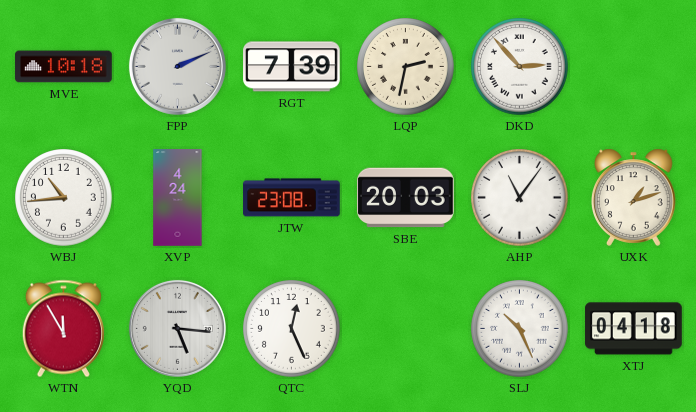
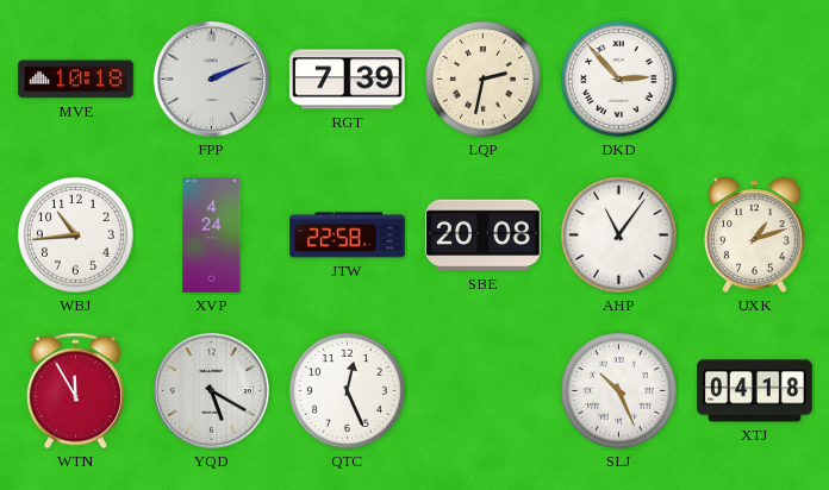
JTW: 23:08 -> 22:58 (348, 235)
SBE: 20:03 -> 20:08 (484, 235)
YQD: 5:16 -> 5:20 (211, 390)
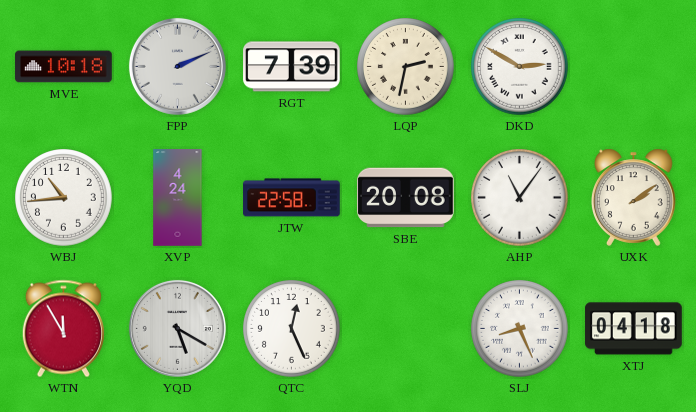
DKD: 2:53 -> 2:50 (520, 67)
UXK: 1:12 -> 2:09 (634, 197)
SLJ: 10:26 -> 8:26 (520, 329)
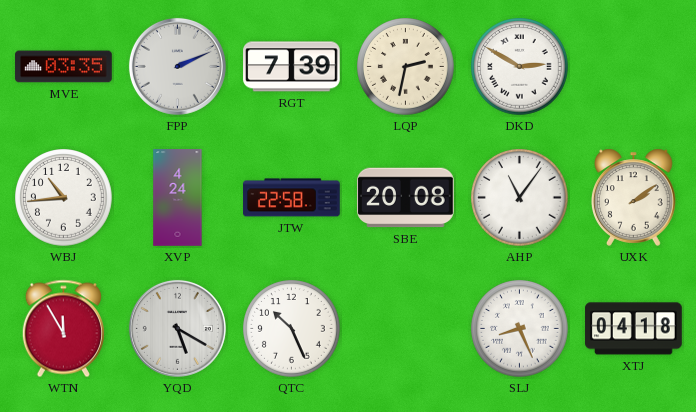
MVE: 10:18 -> 03:35 (64, 67)
QTC: 12:26 -> 10:26 (292, 329)
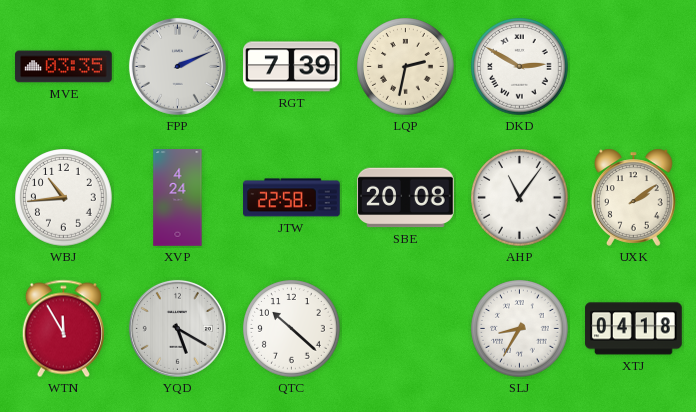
QTC: 10:26 -> 10:22 (292, 329)
SLJ: 8:26 -> 8:35 (520, 329)
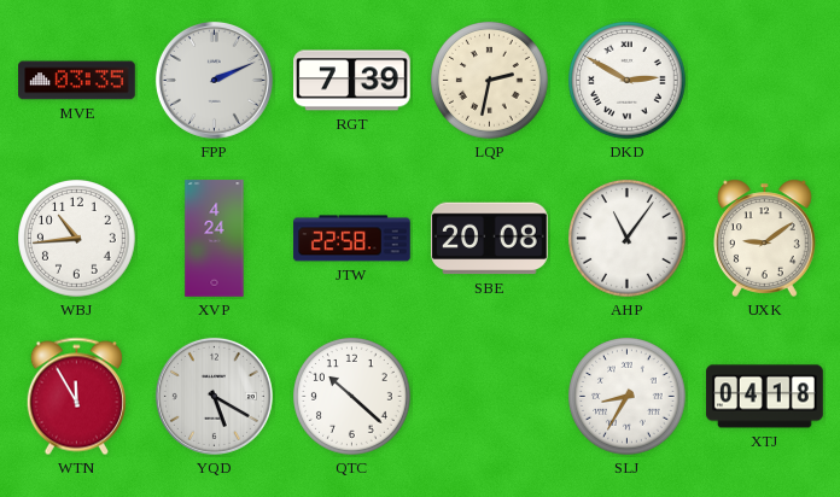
UXK: 2:09 -> 9:09 (765, 238)
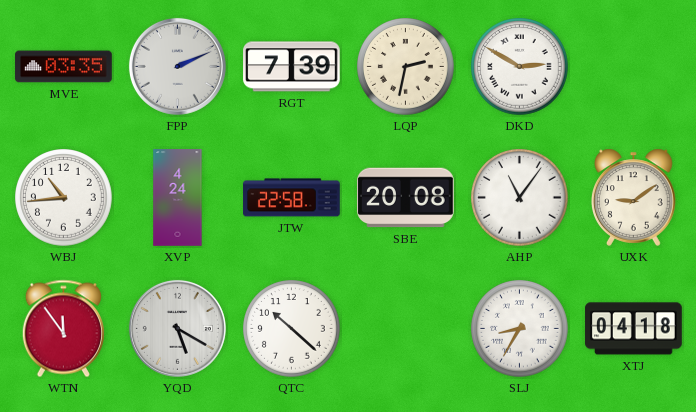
WTN: 11:55 -> 11:54 (63, 329)
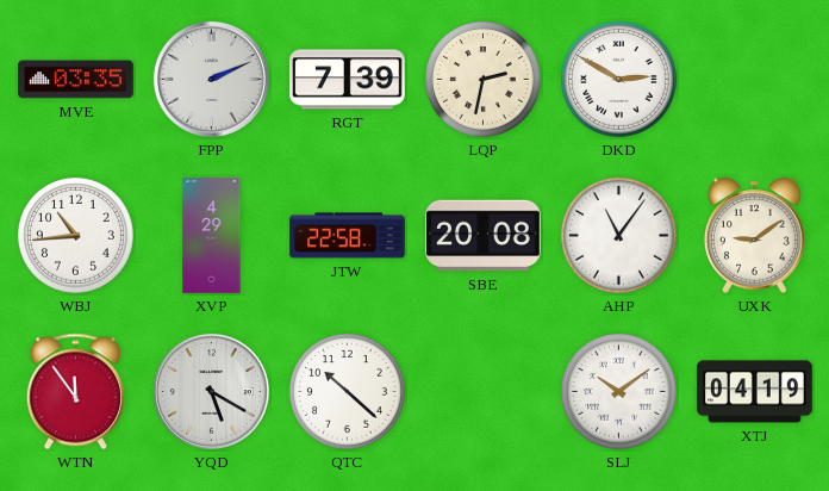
XVP: 4:24 -> 4:29 (212, 236)
SLJ: 8:35 -> 10:09 (619, 392)
XTJ: 04:18 -> 04:19 (755, 392)
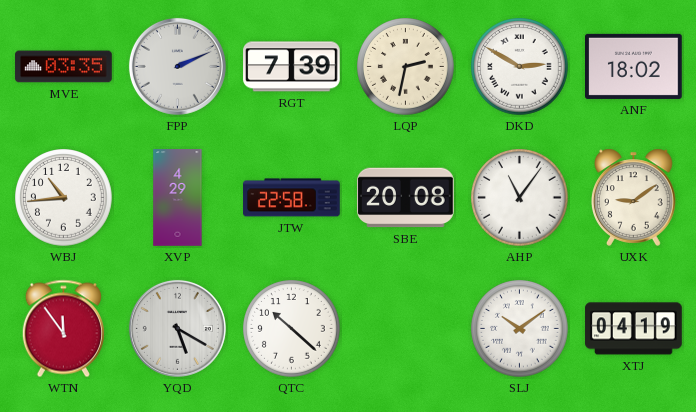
ANF: none -> 18:02 (634, 66)
